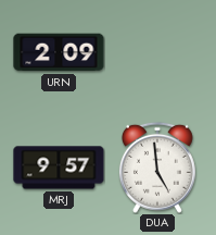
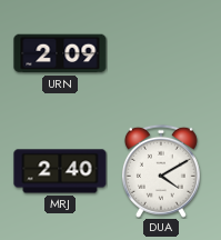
MRJ: 9:57 -> 2:40 (60, 171)
DUA: 4:59 -> 4:10 (161, 171)
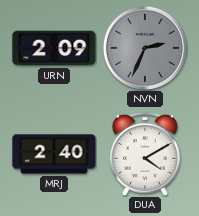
NVN: none -> 2:34 (145, 48)
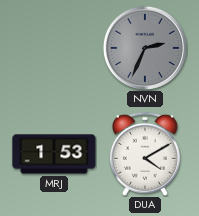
URN: 2:09 -> none (54, 48)
MRJ: 2:40 -> 1:53 (54, 154)
